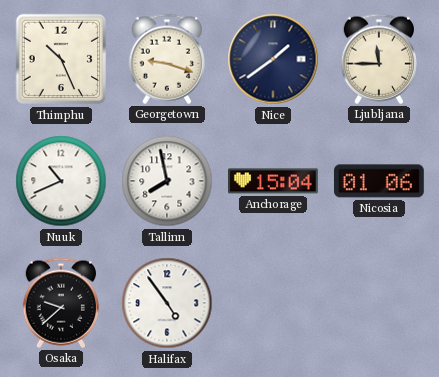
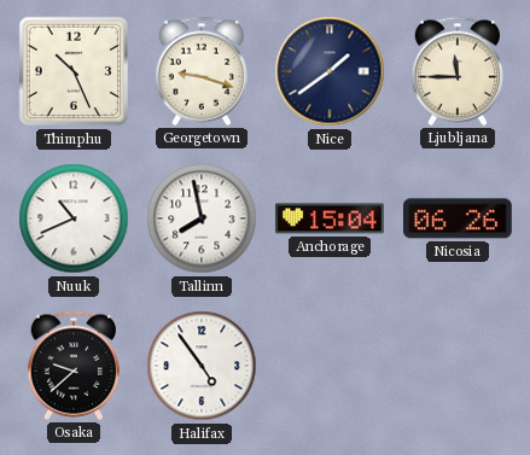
Nicosia: 01:06 -> 06:26 (458, 218)
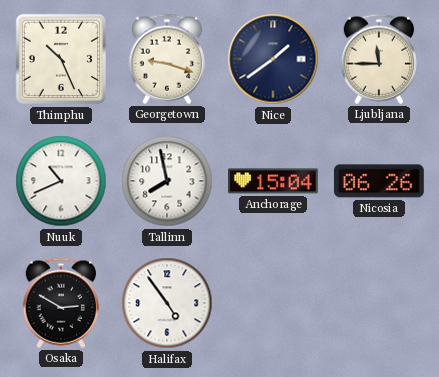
Osaka: 9:38 -> 2:50 (61, 303)
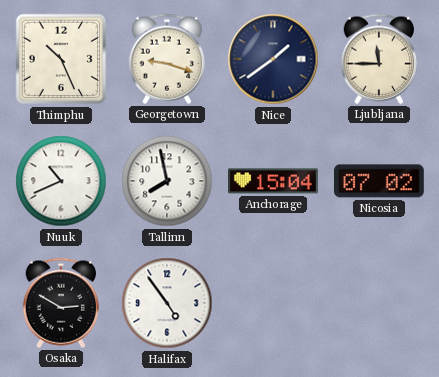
Nicosia: 06:26 -> 07:02 (379, 181)
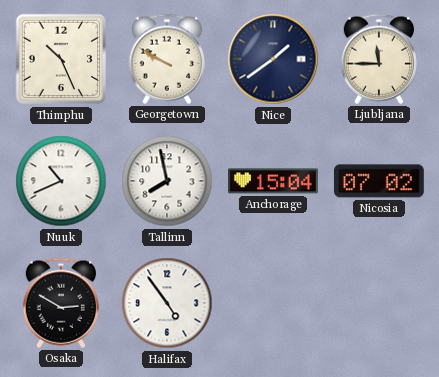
Georgetown: 9:18 -> 9:50 (167, 59)
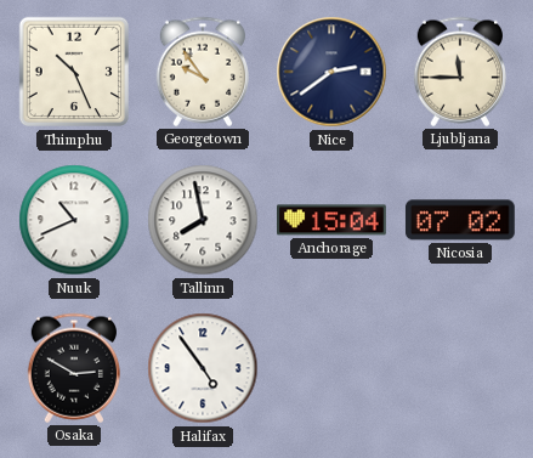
Georgetown: 9:50 -> 9:54 (203, 72)
Nice: 1:39 -> 2:39 (331, 72)
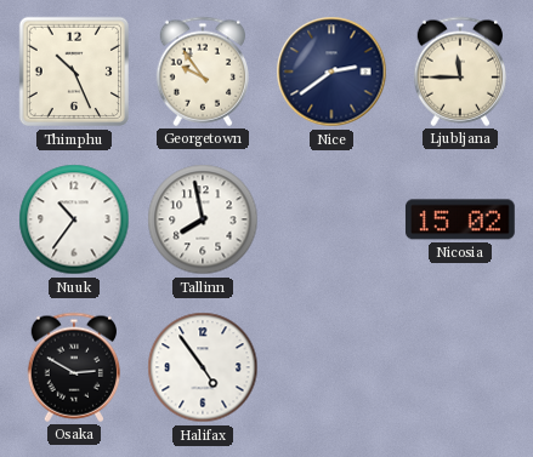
Nuuk: 10:41 -> 10:36 (74, 219)
Anchorage: 15:04 -> none (333, 220)
Nicosia: 07:02 -> 15:02 (460, 219)
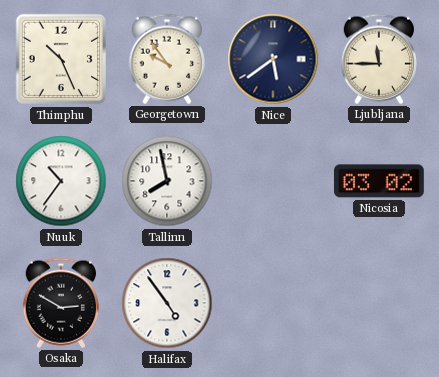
Nice: 2:39 -> 5:39 (273, 59)
Nicosia: 15:02 -> 03:02 (379, 181)
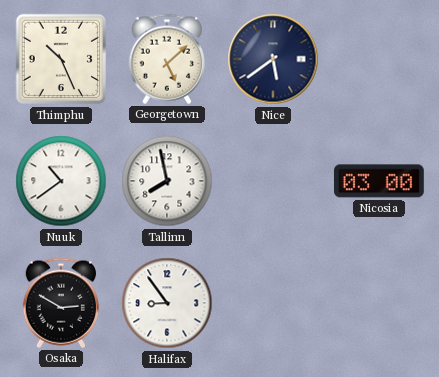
Georgetown: 9:54 -> 5:08 (167, 59)
Ljubljana: 11:45 -> none (379, 59)
Nuuk: 10:36 -> 10:39 (61, 181)
Nicosia: 03:02 -> 03:00 (379, 181)
Halifax: 4:54 -> 8:54 (167, 303)
